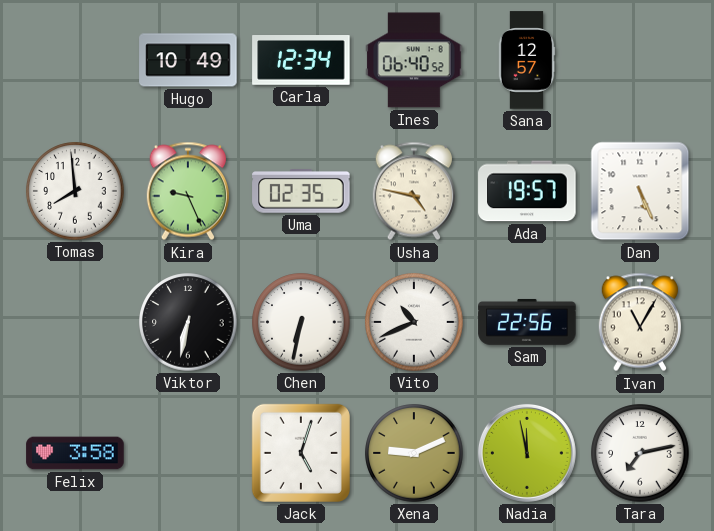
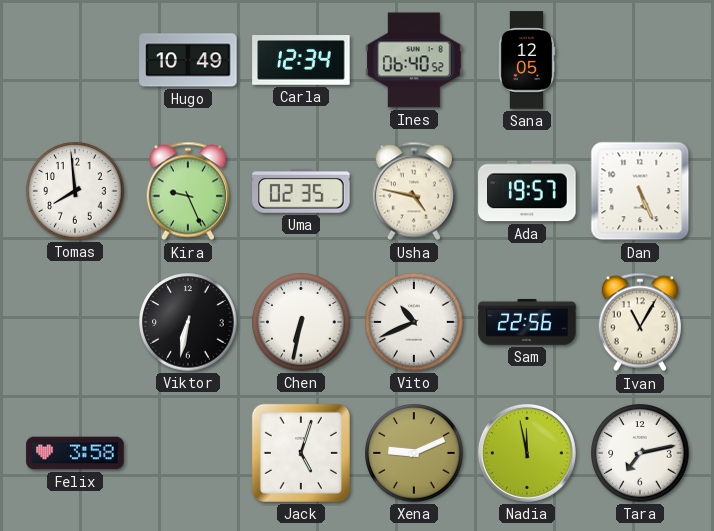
Sana: 12:57 -> 12:05 (527, 60)
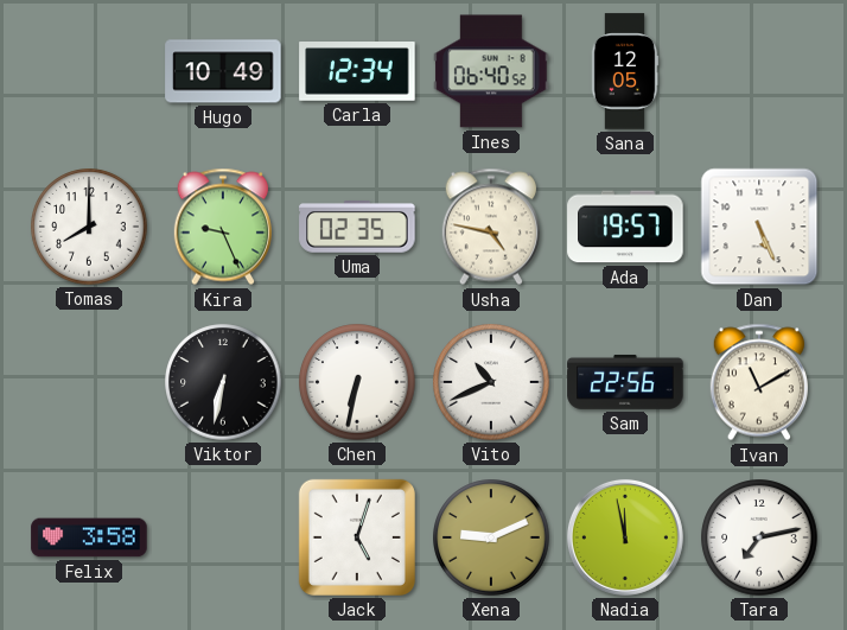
Tomas: 7:59 -> 8:00 (89, 227)
Ivan: 11:05 -> 11:10 (759, 382)
